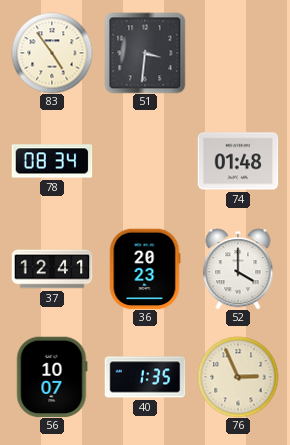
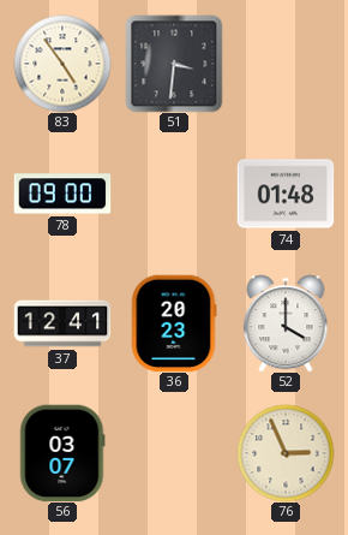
78: 08:34 -> 09:00 (62, 194)
56: 10:07 -> 03:07 (62, 453)
40: 1:35 -> none (145, 377)
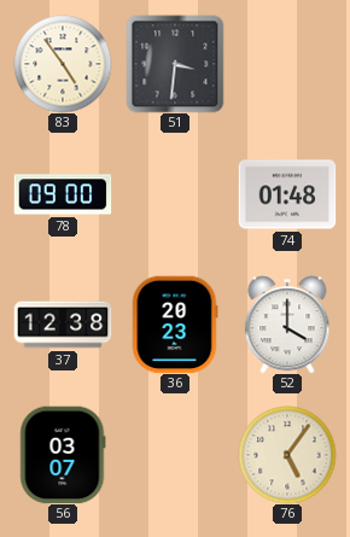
37: 12:41 -> 12:38 (63, 325)
76: 2:56 -> 5:06 (287, 455)
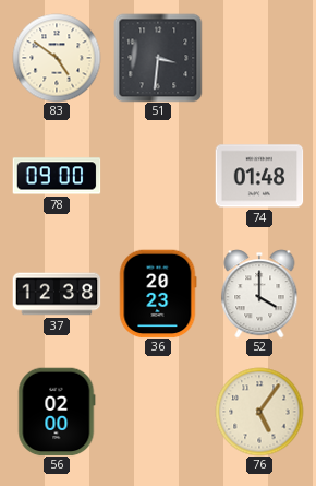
83: 4:54 -> 4:51 (57, 58)
56: 03:07 -> 02:00 (57, 412)
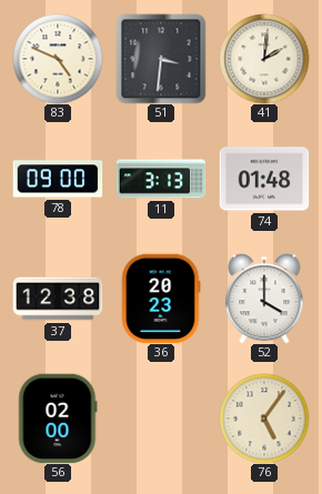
83: 4:51 -> 4:49 (58, 59)
41: none -> 2:01 (264, 59)
11: none -> 3:13 (161, 179)
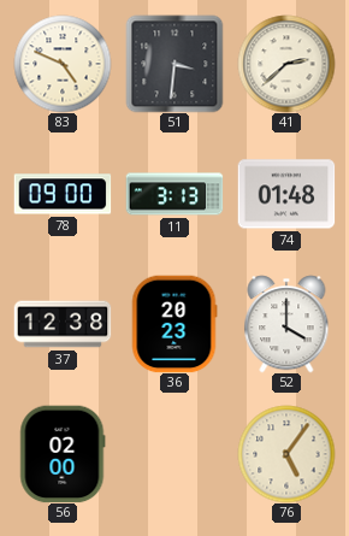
41: 2:01 -> 2:38 (286, 64)
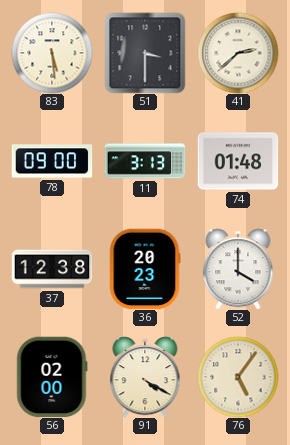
83: 4:49 -> 5:29 (52, 53)
51: 3:31 -> 3:30 (145, 53)
91: none -> 4:20 (145, 377)
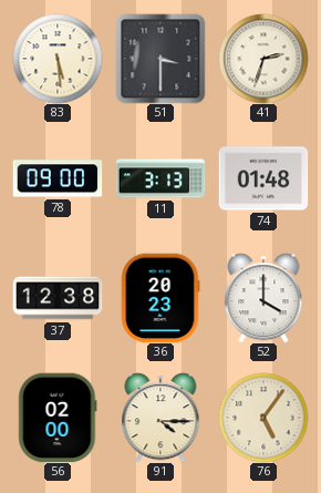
41: 2:38 -> 2:33 (263, 59)
91: 4:20 -> 4:15 (161, 418)
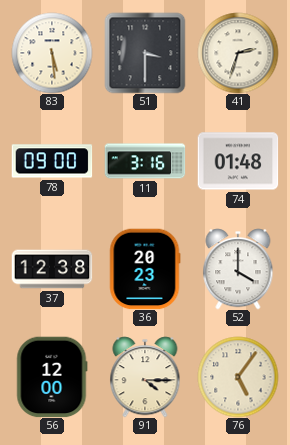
11: 3:13 -> 3:16 (145, 161)
56: 02:00 -> 12:00 (52, 377)
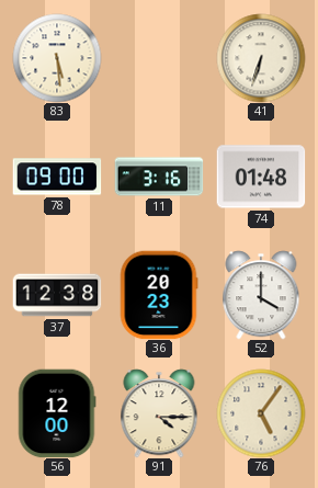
51: 3:30 -> none (145, 53)
41: 2:33 -> 6:33 (261, 58)
